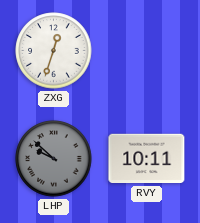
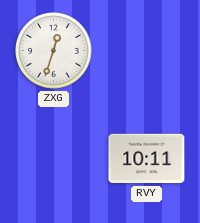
LHP: 9:52 -> none (54, 159)
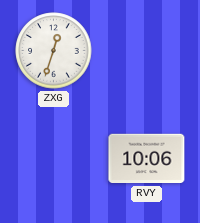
RVY: 10:11 -> 10:06 (147, 159)
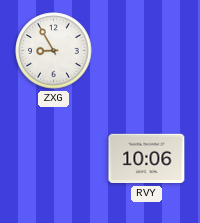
ZXG: 12:33 -> 8:55 (54, 51)
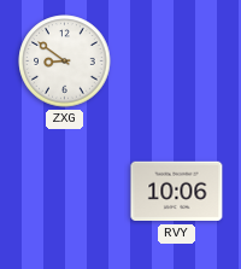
ZXG: 8:55 -> 8:51 (65, 62)
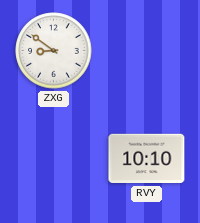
RVY: 10:06 -> 10:10 (147, 159)
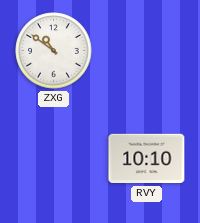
ZXG: 8:51 -> 10:51 (54, 51)
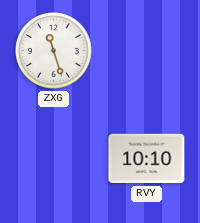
ZXG: 10:51 -> 11:27 (54, 51)
